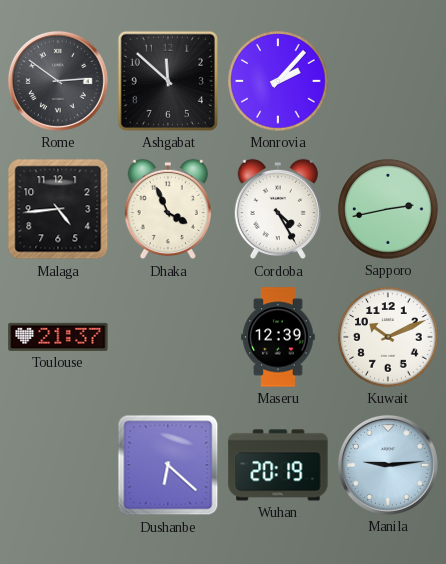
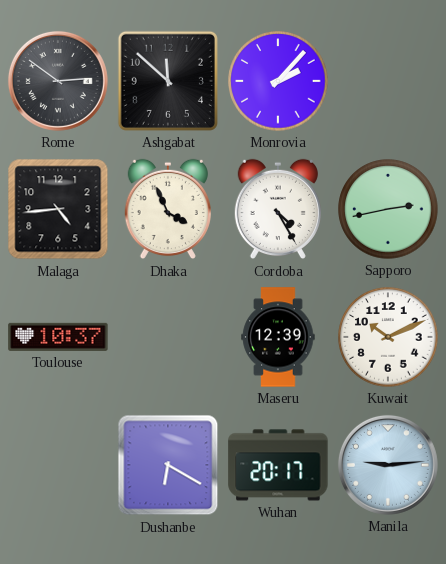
Toulouse: 21:37 -> 10:37 (58, 337)
Dushanbe: 6:22 -> 6:20 (168, 465)
Wuhan: 20:19 -> 20:17 (278, 465)
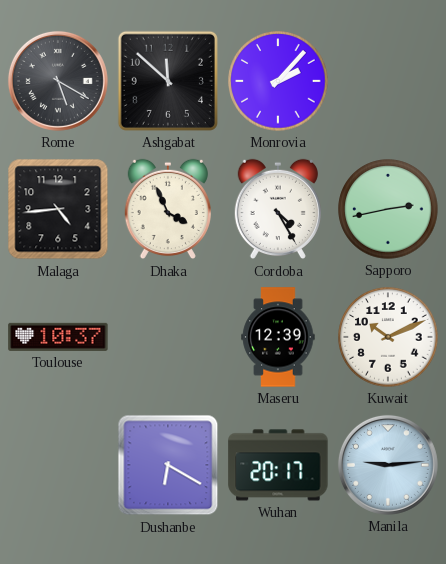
Rome: 2:51 -> 5:20 (58, 81)
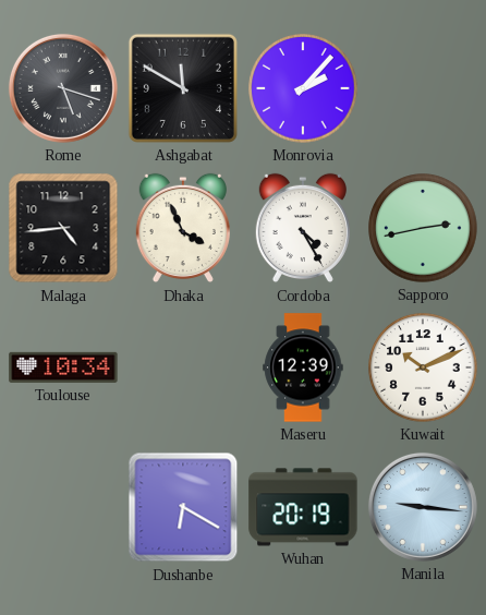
Rome: 5:20 -> 5:18 (63, 88)
Ashgabat: 11:52 -> 11:50 (183, 88)
Toulouse: 10:37 -> 10:34 (63, 367)
Wuhan: 20:17 -> 20:19 (303, 507)
Manila: 9:14 -> 9:16 (423, 507)
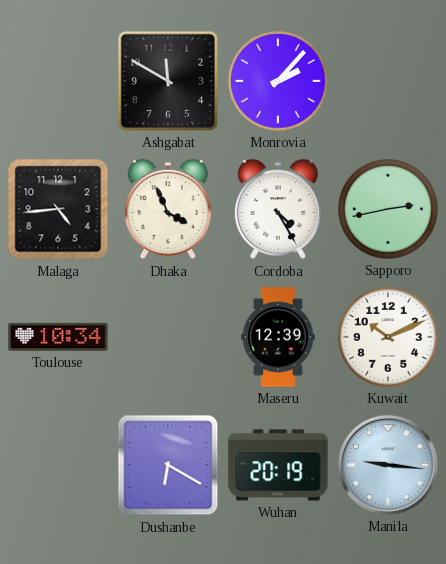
Rome: 5:18 -> none (63, 88)
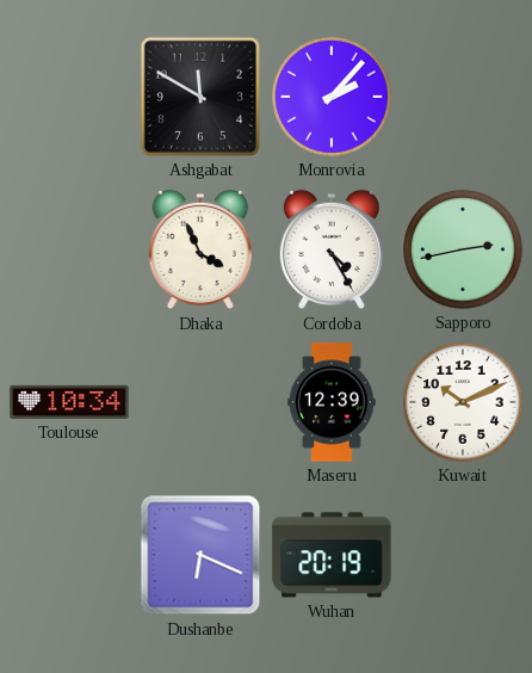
Malaga: 4:44 -> none (58, 209)
Dushanbe: 6:20 -> 6:19 (200, 555)
Manila: 9:16 -> none (388, 465)
